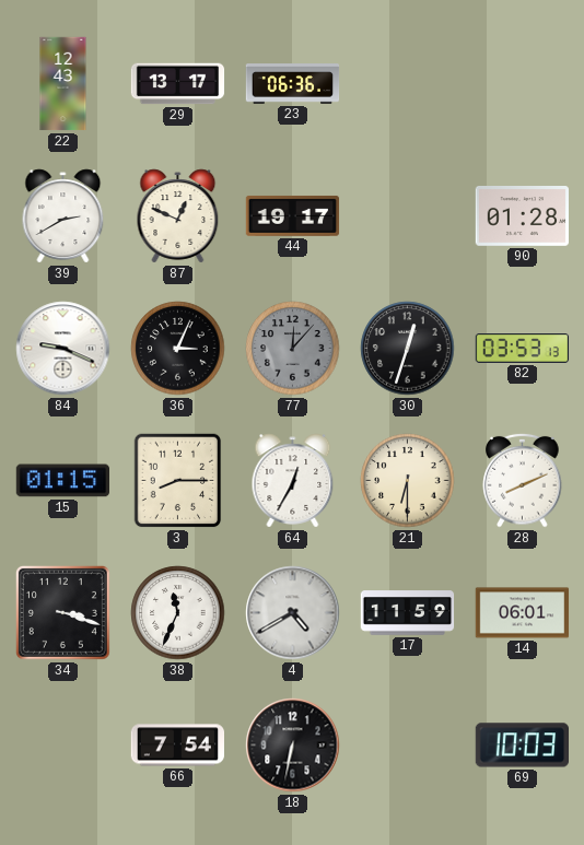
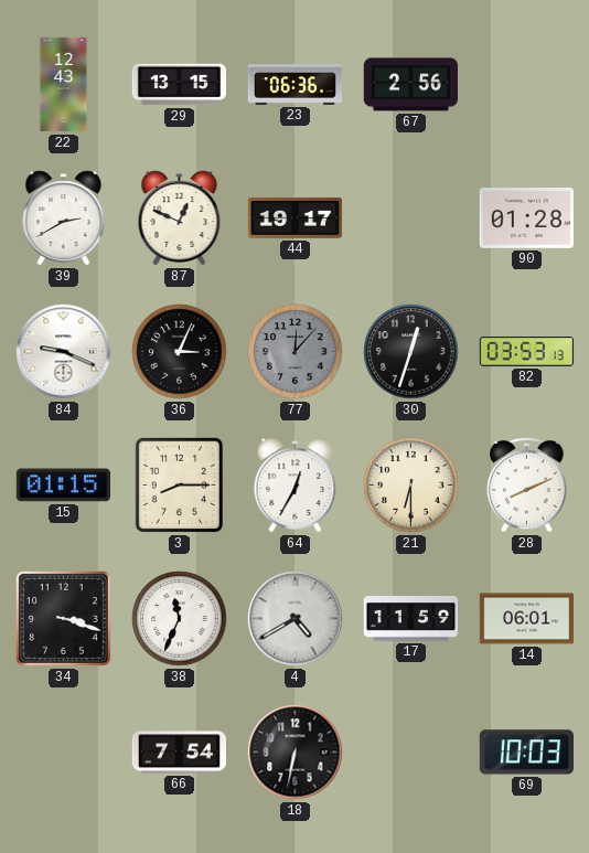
29: 13:17 -> 13:15 (180, 85)
67: none -> 2:56 (410, 85)
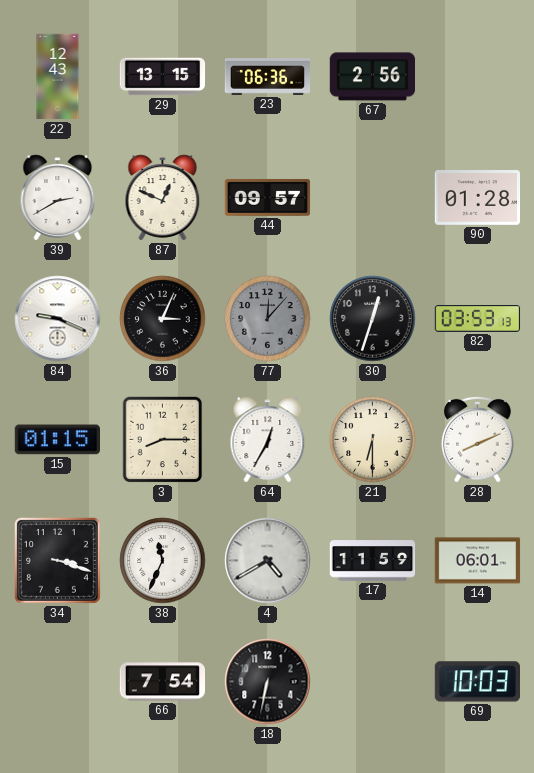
44: 19:17 -> 09:57 (268, 198)
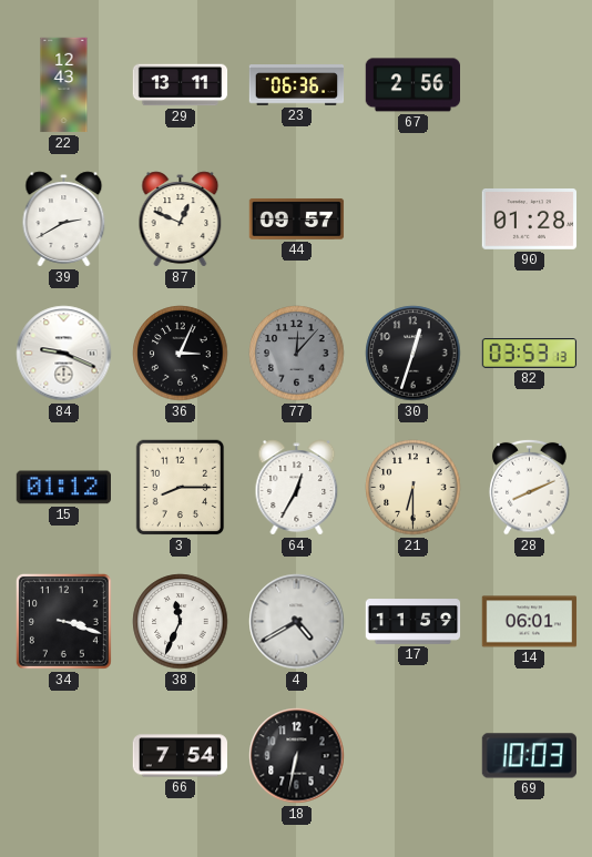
29: 13:15 -> 13:11 (181, 85)
15: 01:15 -> 01:12 (63, 488)
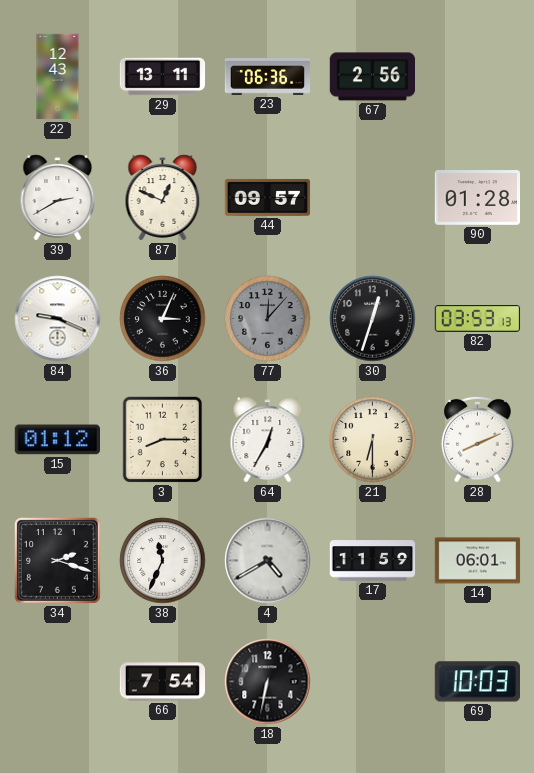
34: 3:18 -> 2:18 (57, 560)
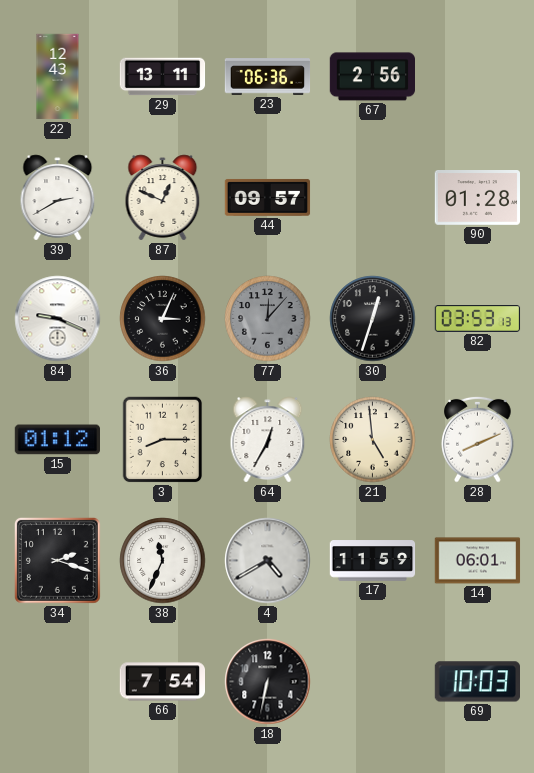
21: 6:30 -> 4:59 (373, 440)
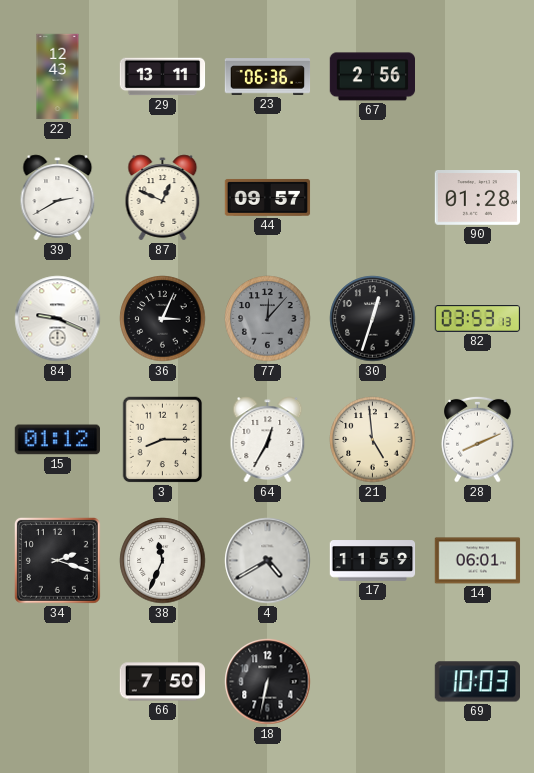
66: 7:54 -> 7:50 (163, 682)
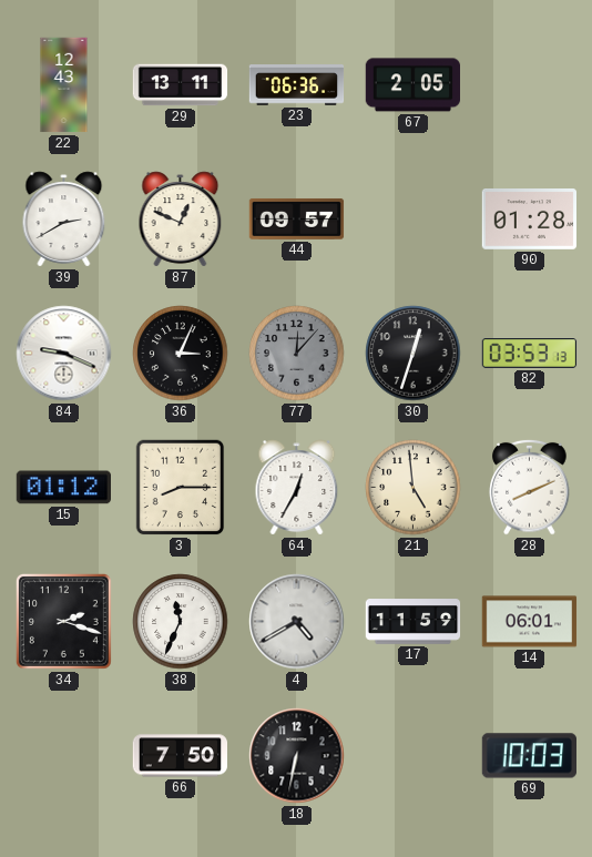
67: 2:56 -> 2:05 (412, 85)
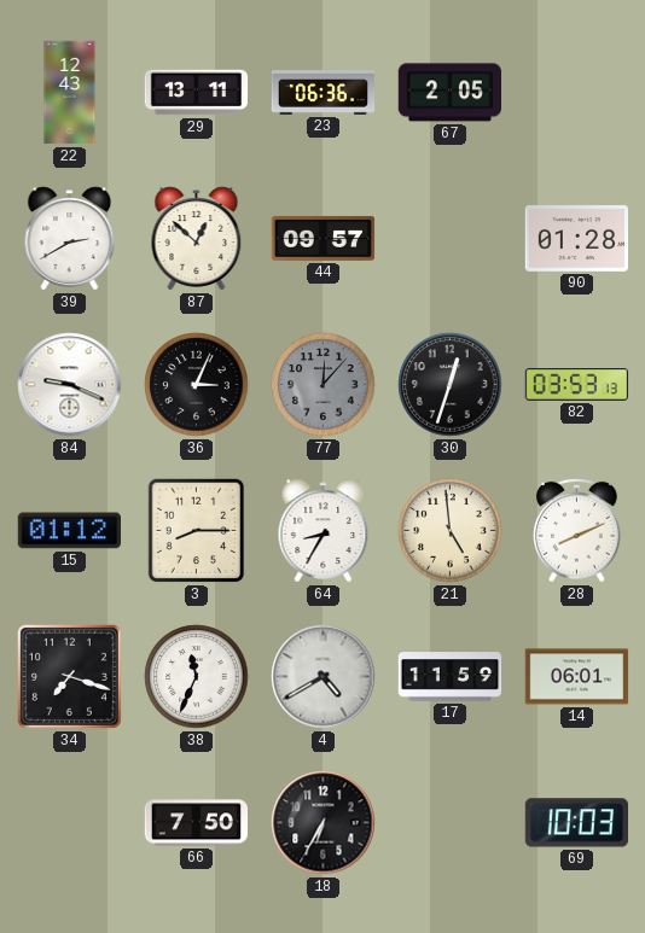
87: 12:49 -> 12:52 (197, 239)
64: 12:35 -> 8:35 (324, 531)
34: 2:18 -> 7:18 (69, 676)
18: 6:32 -> 6:35 (324, 823)
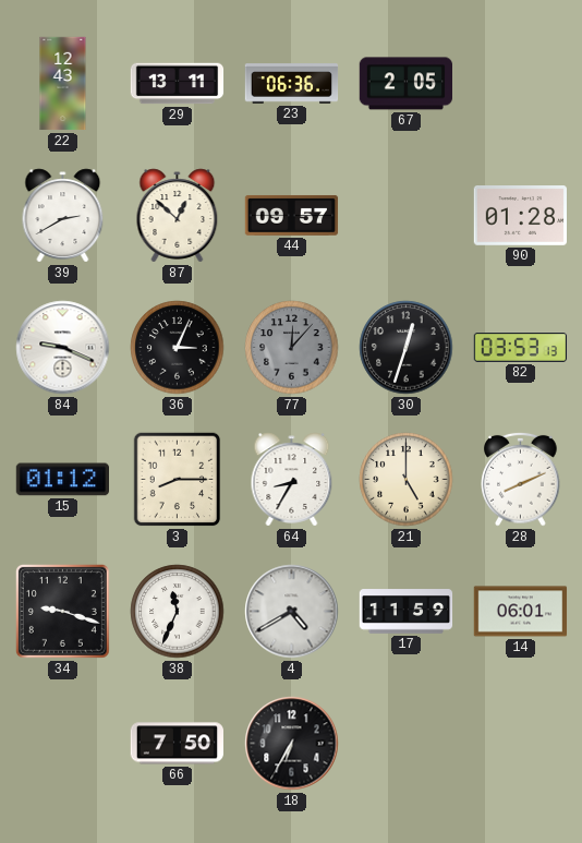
21: 4:59 -> 5:00 (407, 480)
34: 7:18 -> 9:18 (62, 611)
69: 10:03 -> none (576, 823)
